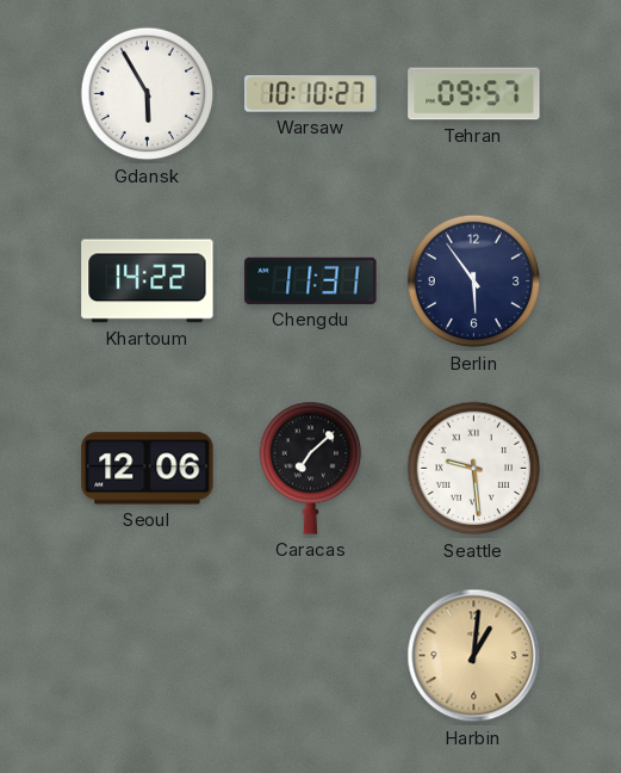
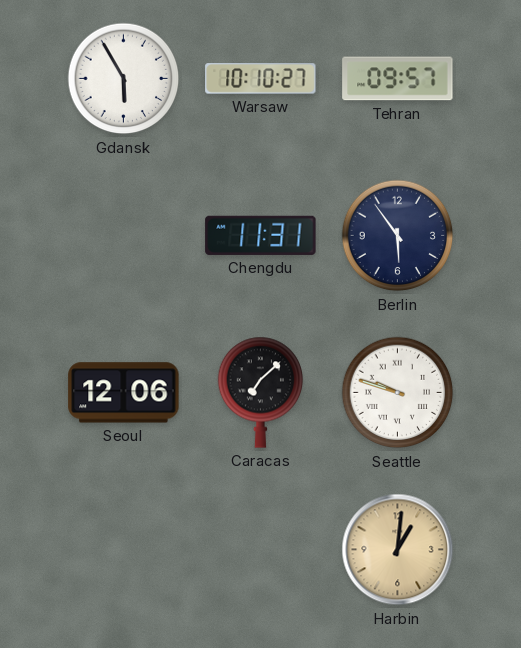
Khartoum: 14:22 -> none (148, 282)
Seattle: 9:29 -> 9:48 (398, 393)
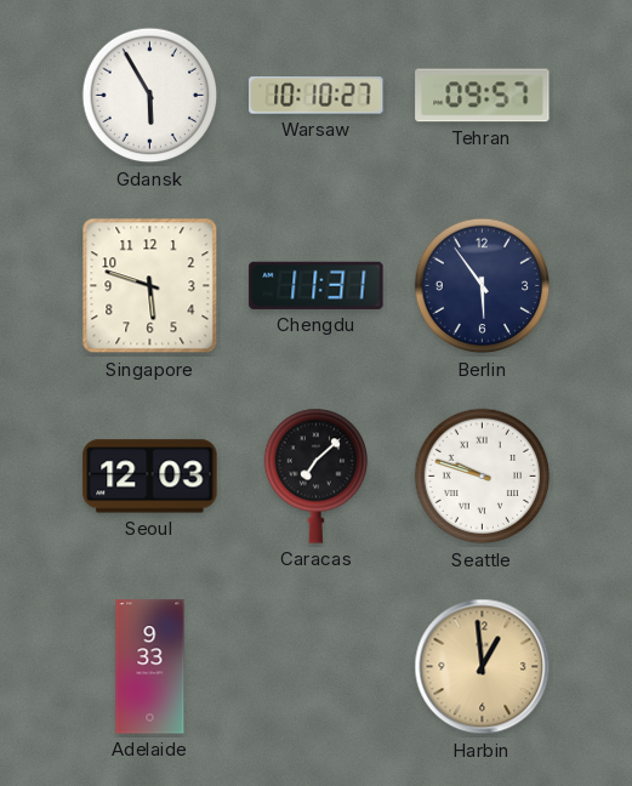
Singapore: none -> 5:48 (150, 286)
Seoul: 12:06 -> 12:03 (150, 477)
Adelaide: none -> 9:33 (150, 667)
Harbin: 1:01 -> 12:59 (483, 667)
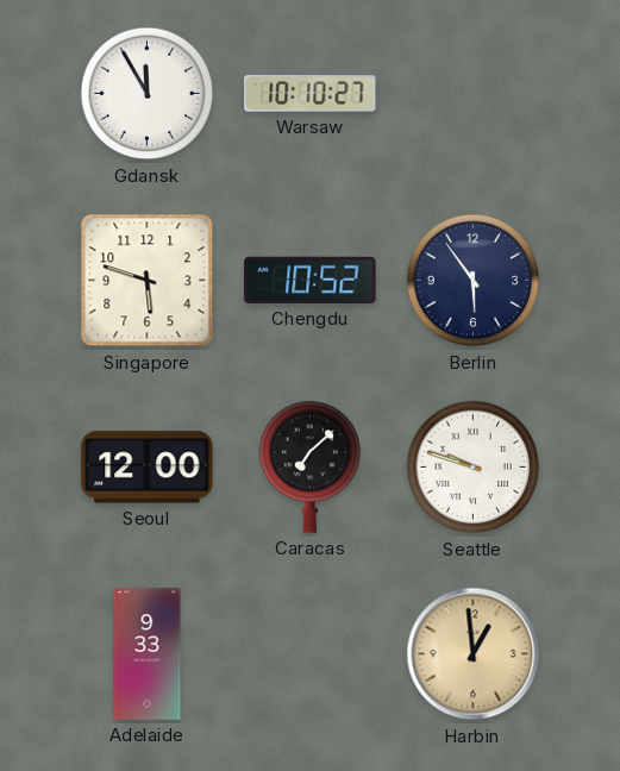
Gdansk: 5:55 -> 11:55 (148, 94)
Tehran: 09:57 -> none (483, 96)
Chengdu: 11:31 -> 10:52 (311, 280)
Seoul: 12:03 -> 12:00 (148, 468)
